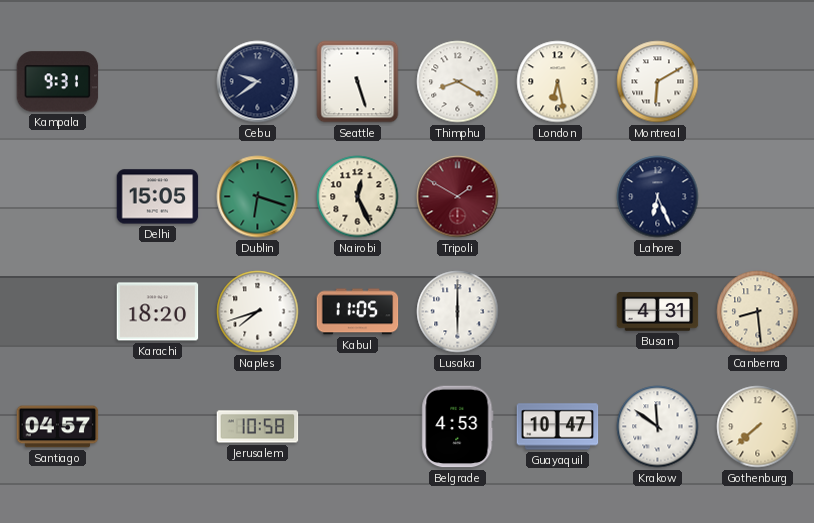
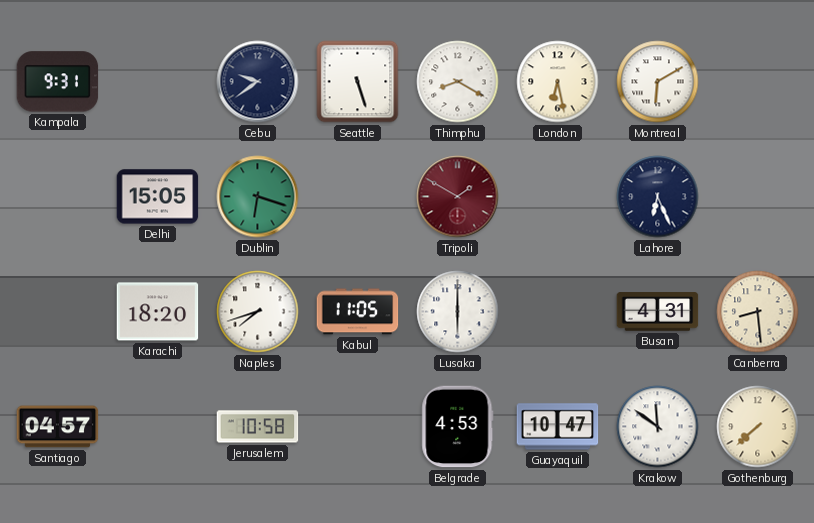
Nairobi: 12:26 -> none (358, 197)
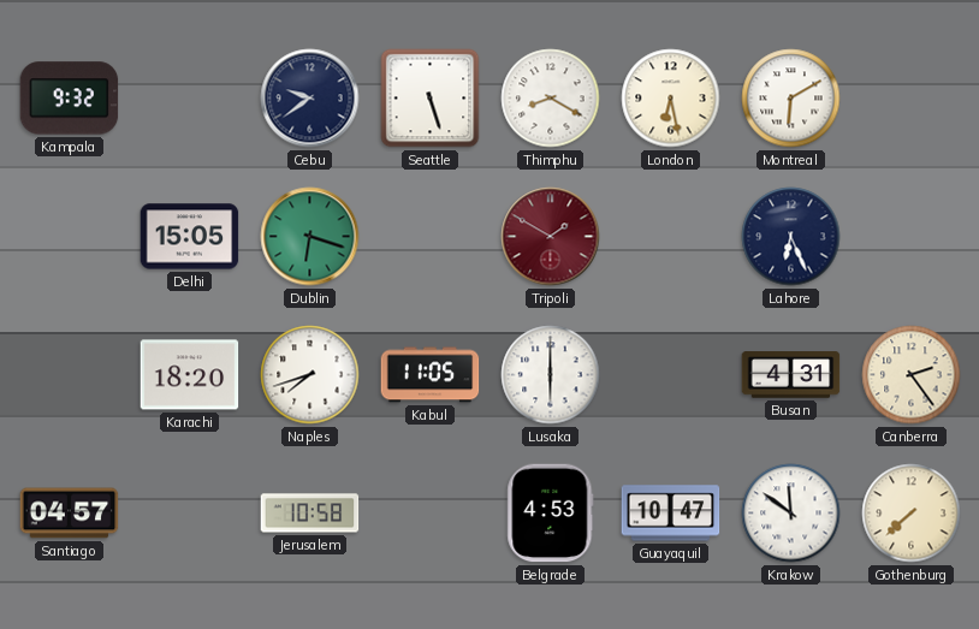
Kampala: 9:31 -> 9:32 (70, 99)
Canberra: 8:29 -> 2:24 (912, 375)
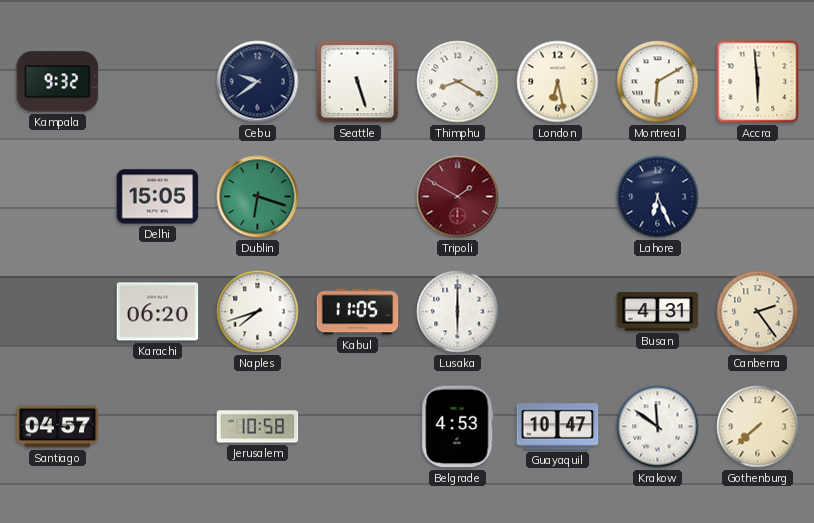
Accra: none -> 5:59 (758, 82)
Karachi: 18:20 -> 06:20 (158, 312)
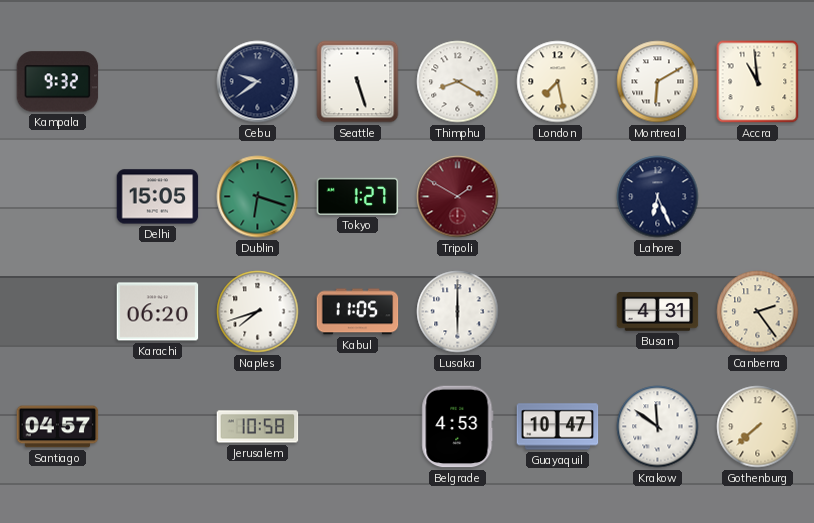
London: 6:28 -> 7:28 (558, 82)
Accra: 5:59 -> 10:59 (758, 82)
Tokyo: none -> 1:27 (358, 196)
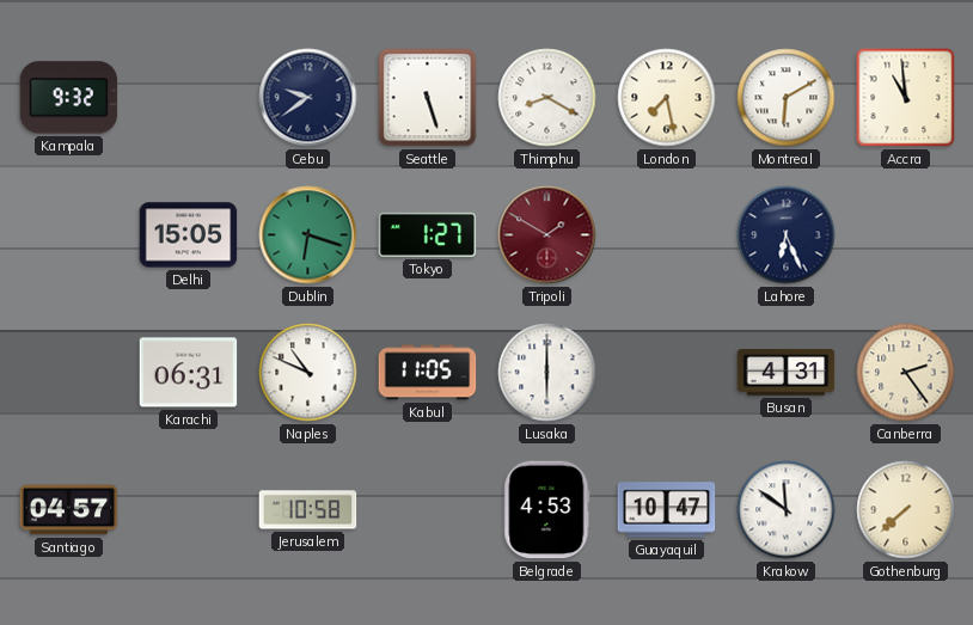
Karachi: 06:20 -> 06:31 (189, 373)
Naples: 7:42 -> 10:49 (308, 373)
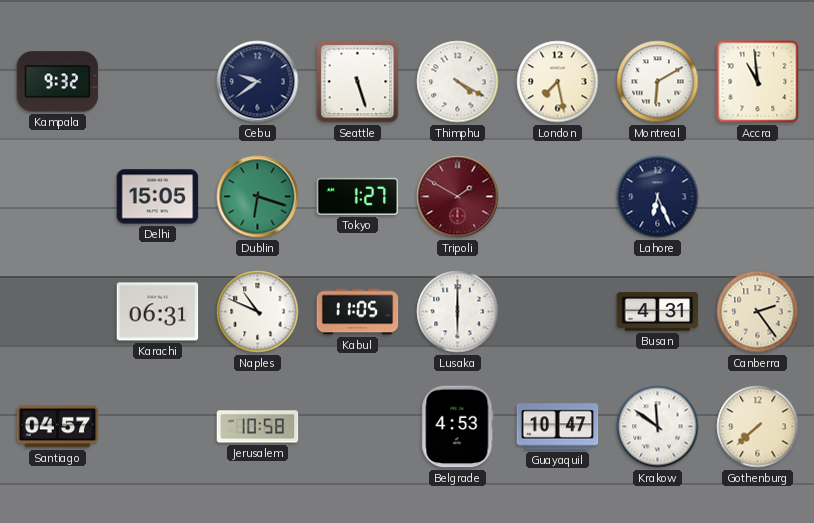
Thimphu: 8:20 -> 4:20 (458, 82)
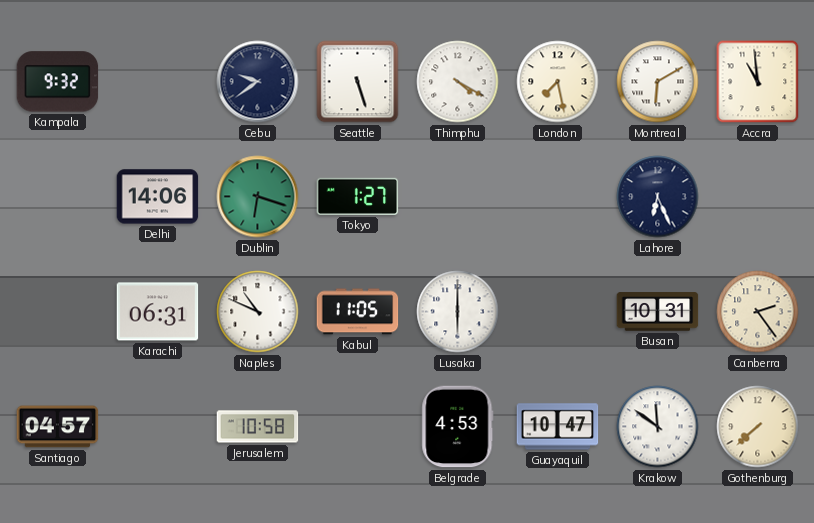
Delhi: 15:05 -> 14:06 (158, 197)
Tripoli: 1:50 -> none (458, 197)
Busan: 4:31 -> 10:31 (658, 312)
